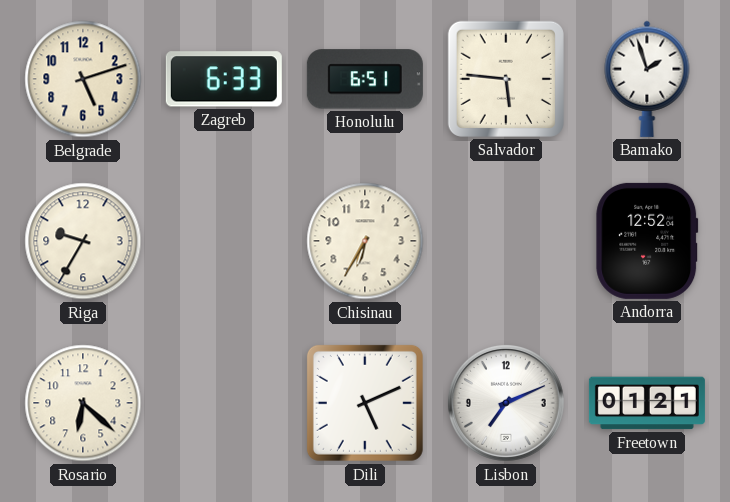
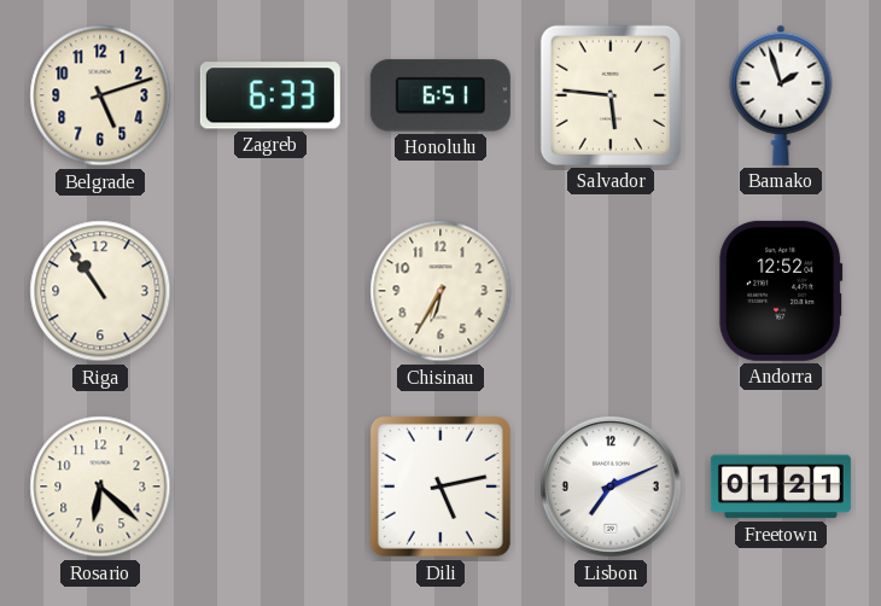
Riga: 9:35 -> 10:54 (100, 291)
Dili: 5:11 -> 5:13 (440, 486)
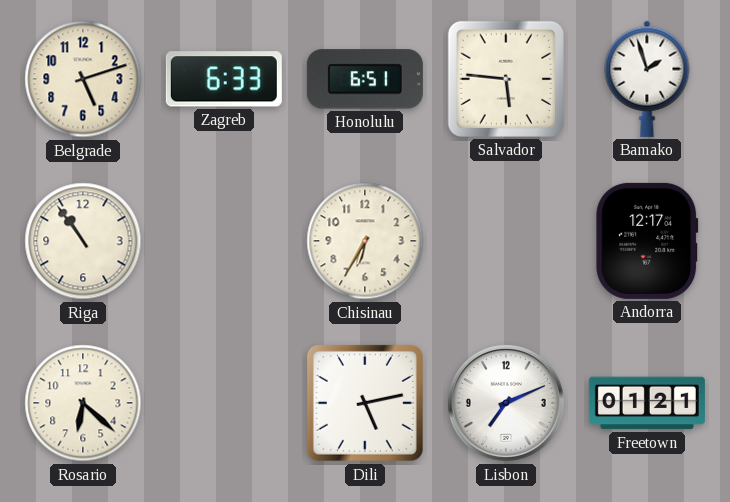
Andorra: 12:52 -> 12:17 (647, 241)
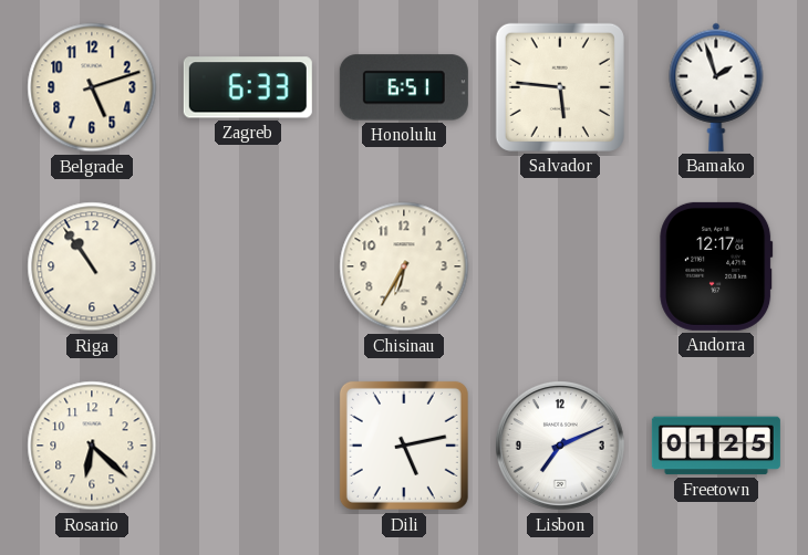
Freetown: 01:21 -> 01:25 (716, 446)
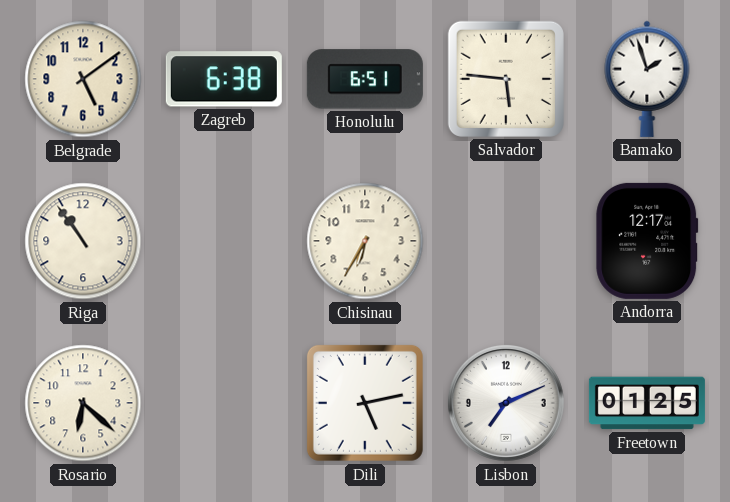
Belgrade: 5:12 -> 5:09 (83, 79)
Zagreb: 6:33 -> 6:38 (224, 79)
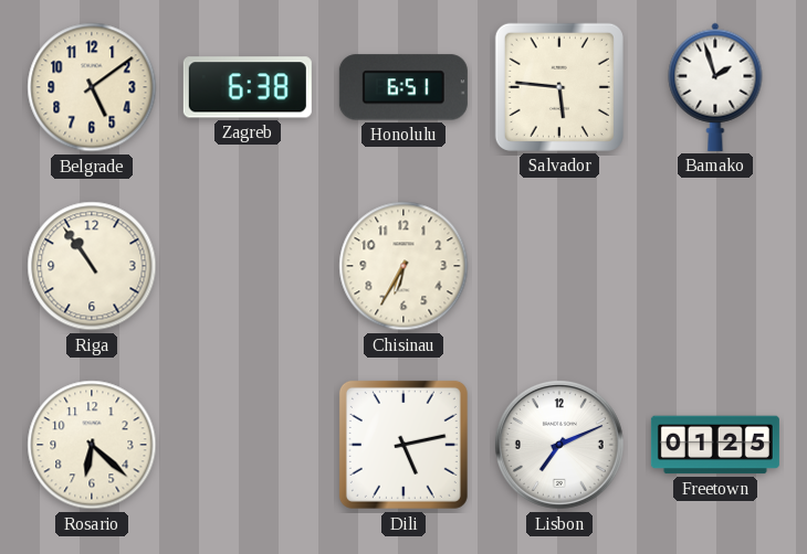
Andorra: 12:17 -> none (647, 241)
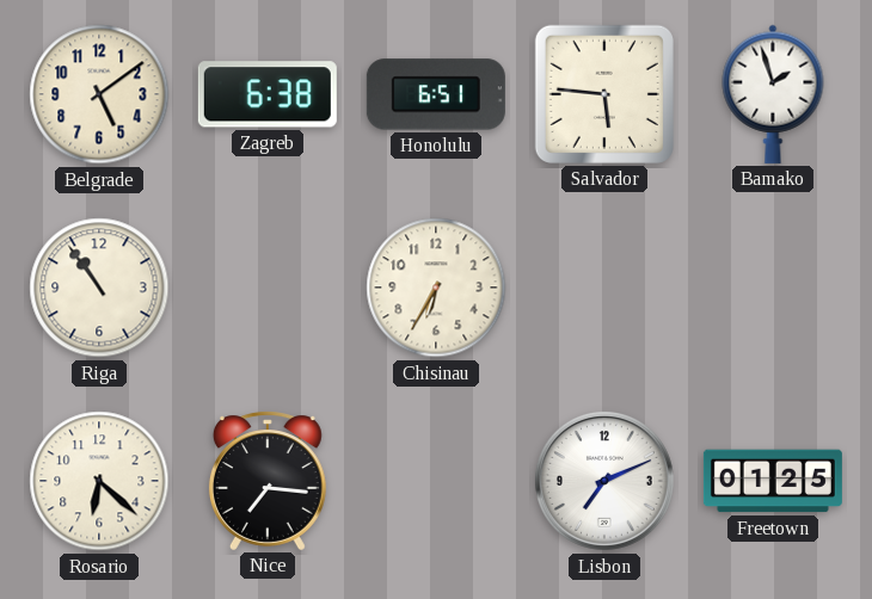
Nice: none -> 7:16 (268, 481)
Dili: 5:13 -> none (403, 445)
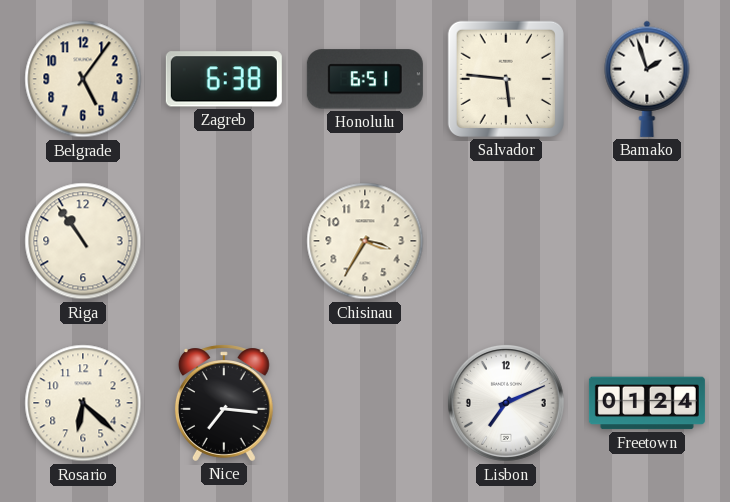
Belgrade: 5:09 -> 5:06 (83, 79)
Chisinau: 6:35 -> 3:35 (365, 241)
Freetown: 01:25 -> 01:24 (647, 403)
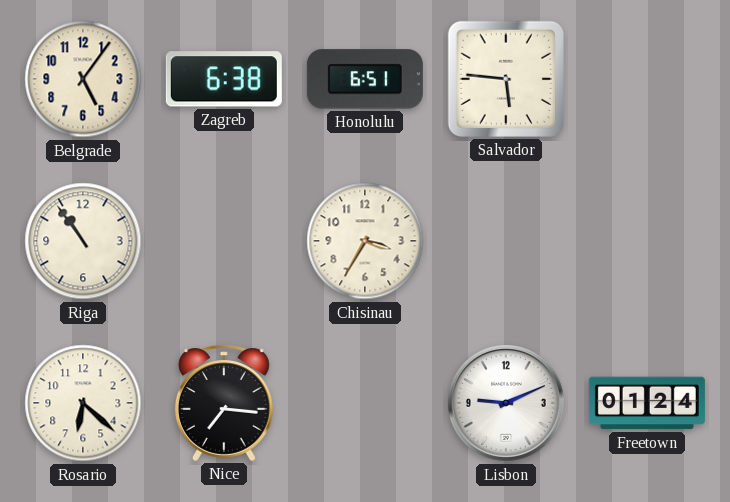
Bamako: 1:57 -> none (647, 79)
Lisbon: 7:11 -> 9:11 (506, 403)
